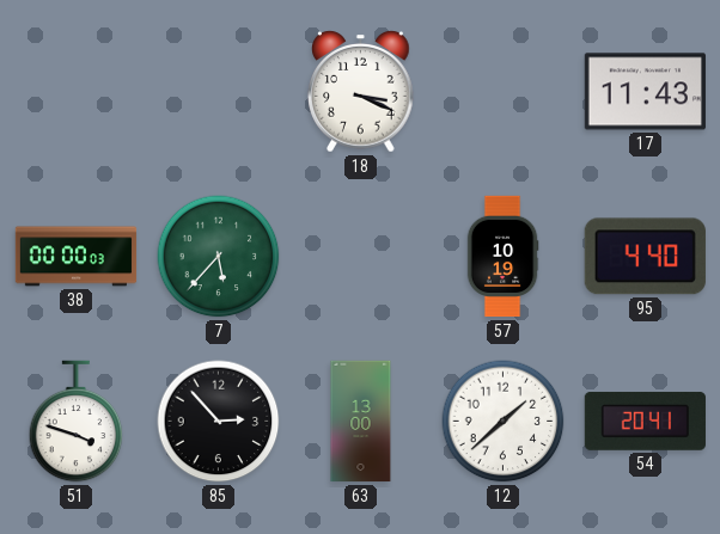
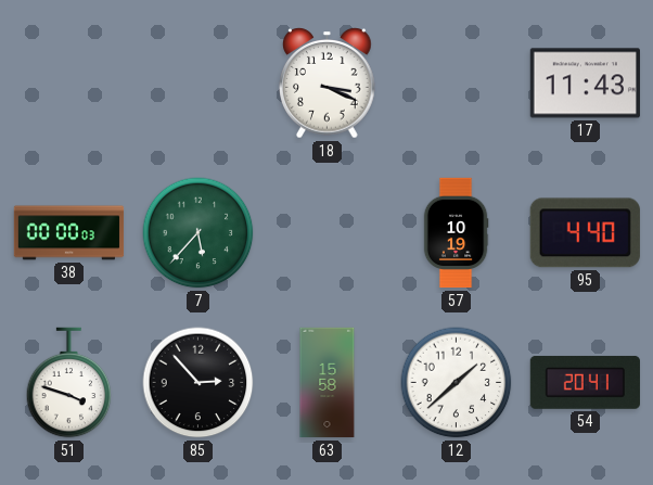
63: 13:00 -> 15:58 (328, 383)
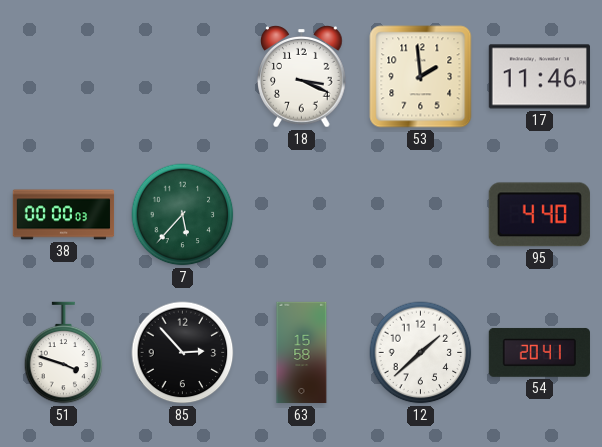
53: none -> 1:59 (421, 77)
17: 11:43 -> 11:46 (539, 77)
57: 10:19 -> none (456, 233)
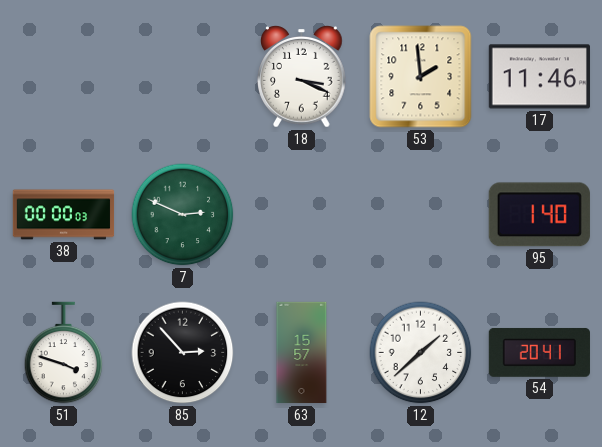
7: 5:37 -> 2:49 (183, 215)
95: 4:40 -> 1:40 (539, 215)
63: 15:58 -> 15:57 (302, 353)
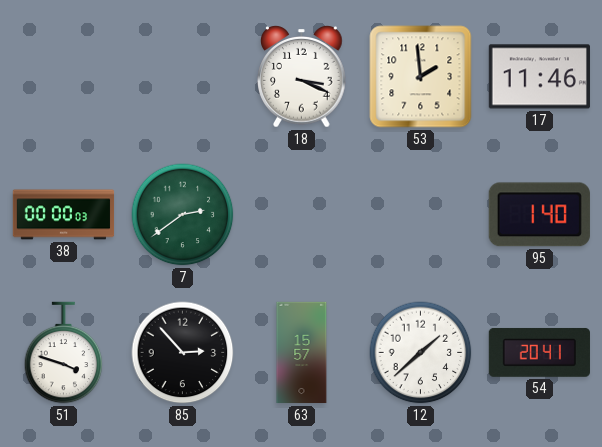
7: 2:49 -> 2:39 (183, 215)
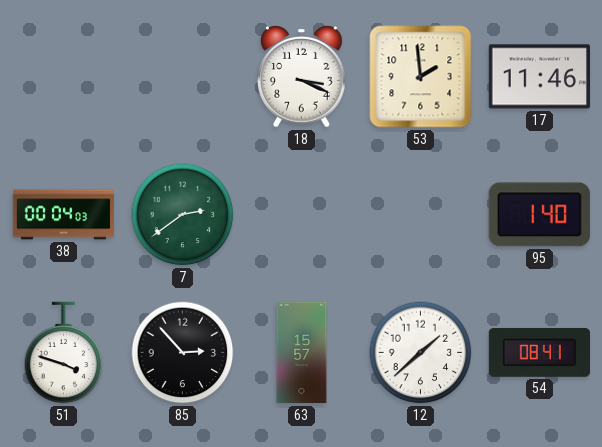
38: 00:00 -> 00:04 (64, 215)
54: 20:41 -> 08:41 (539, 352)
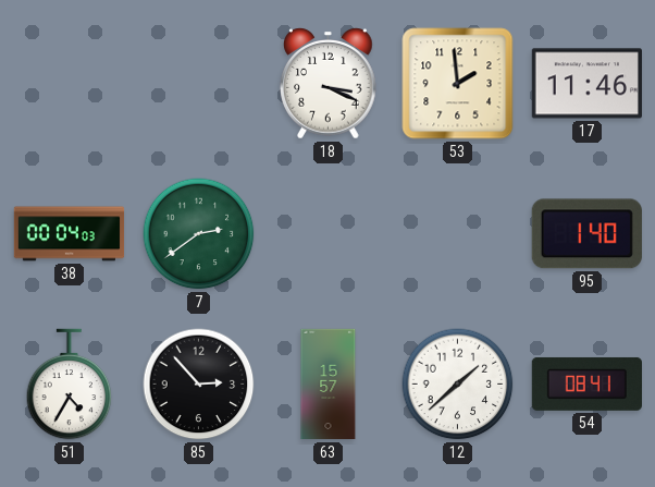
51: 3:48 -> 4:35 (70, 385)
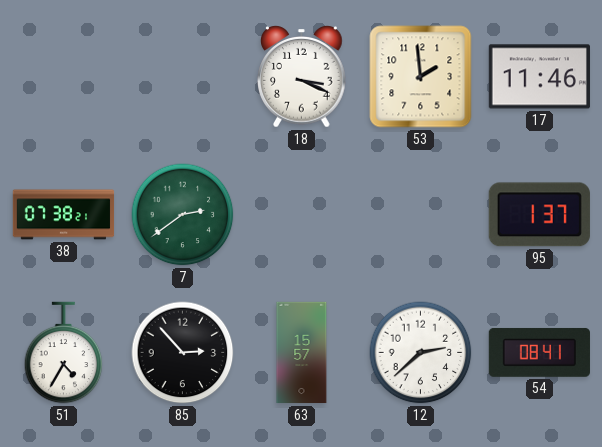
38: 00:04 -> 07:38 (64, 215)
95: 1:40 -> 1:37 (539, 215)
12: 1:38 -> 2:38 (421, 353)
